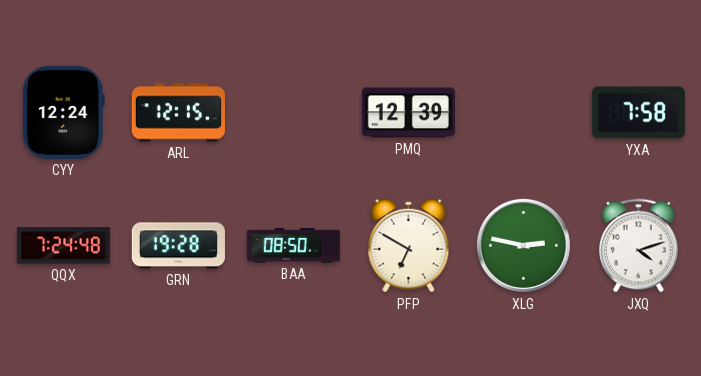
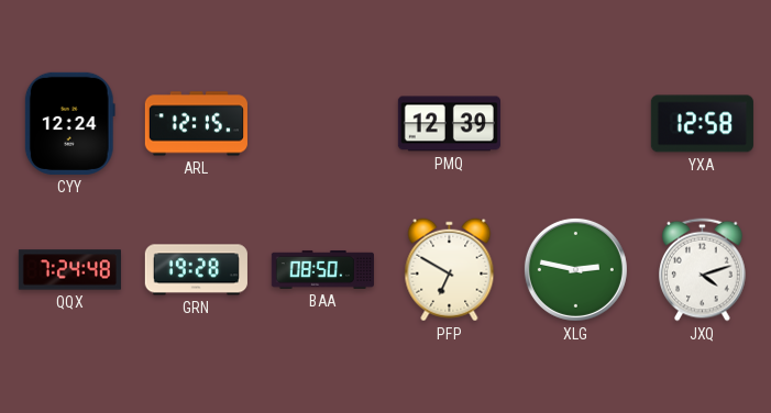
YXA: 7:58 -> 12:58 (702, 124)
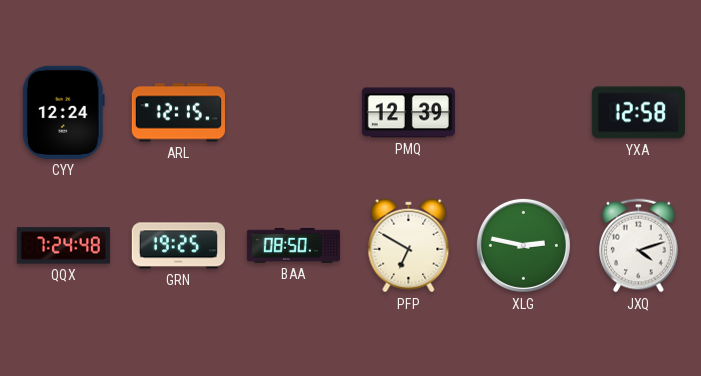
GRN: 19:28 -> 19:25 (178, 246)
